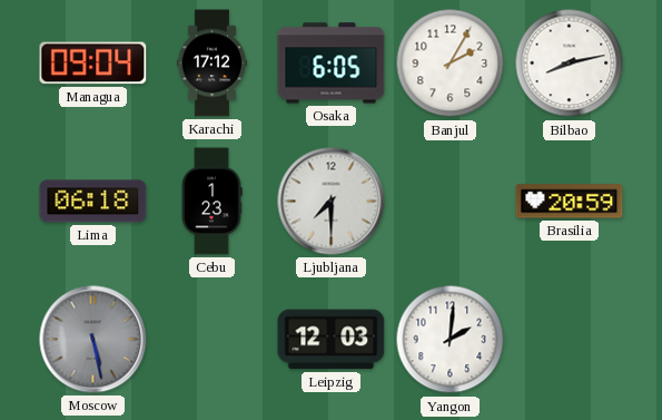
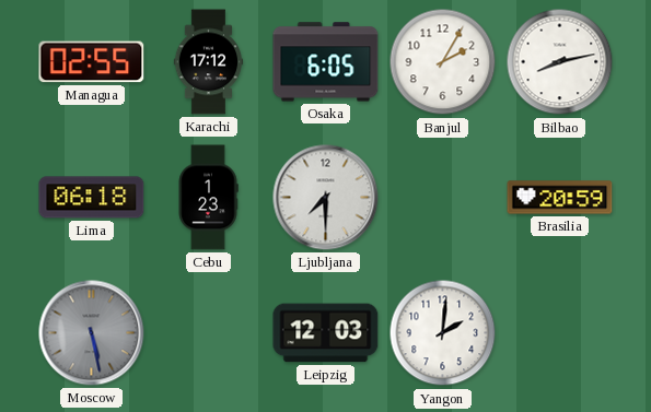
Managua: 09:04 -> 02:55 (92, 62)
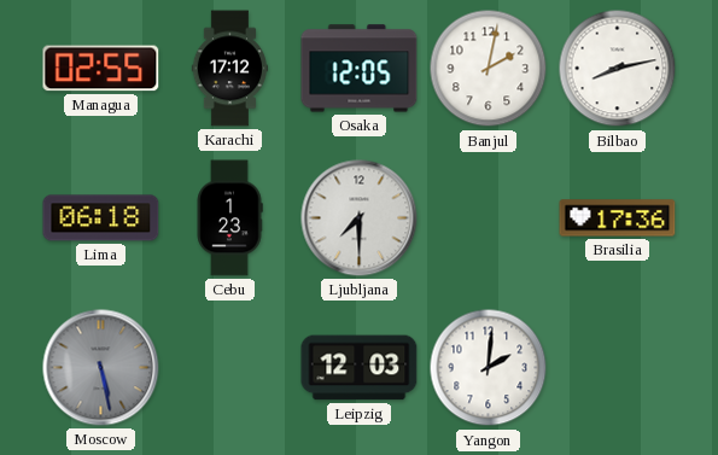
Osaka: 6:05 -> 12:05 (360, 69)
Banjul: 2:05 -> 2:02 (489, 69)
Brasilia: 20:59 -> 17:36 (618, 218)
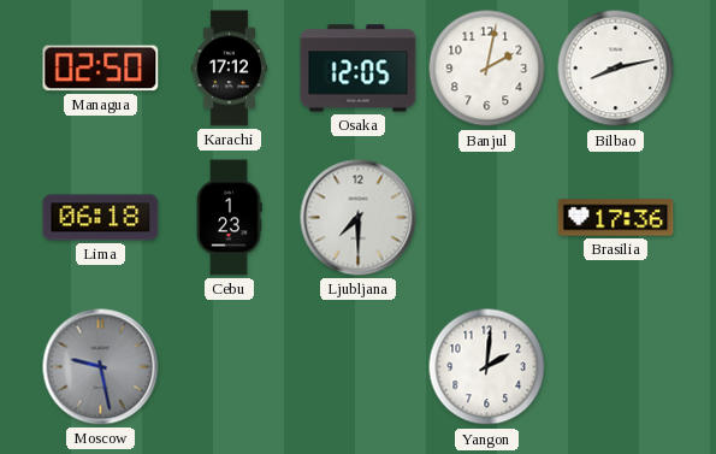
Managua: 02:55 -> 02:50 (101, 69)
Moscow: 5:28 -> 9:28 (101, 367)
Leipzig: 12:03 -> none (360, 368)
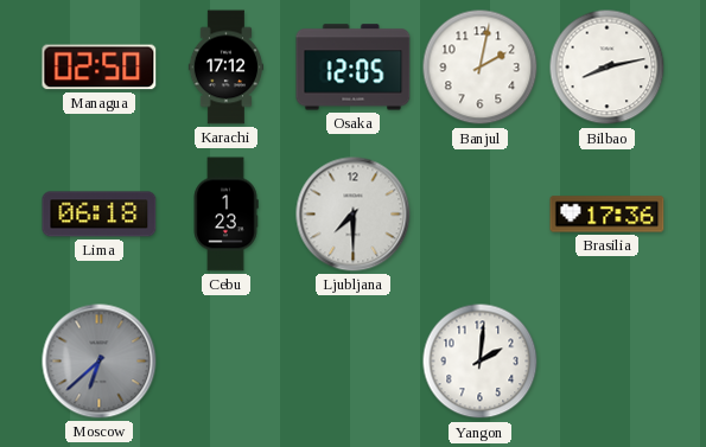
Moscow: 9:28 -> 6:38 (100, 362)
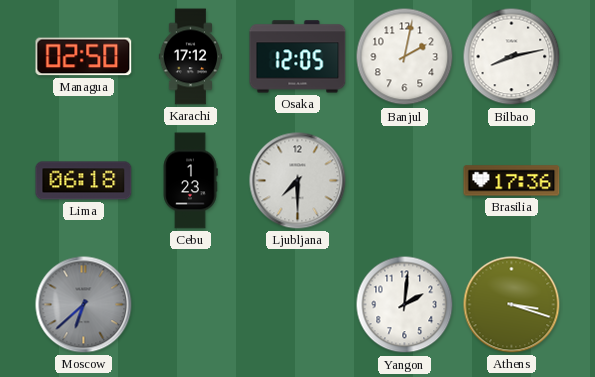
Athens: none -> 3:18 (512, 305)
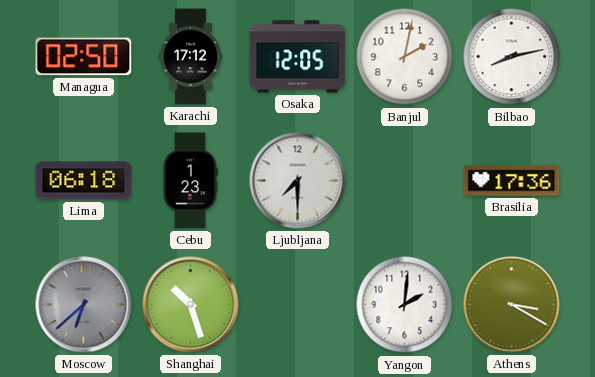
Shanghai: none -> 10:27 (191, 305)
Athens: 3:18 -> 3:20 (512, 305)
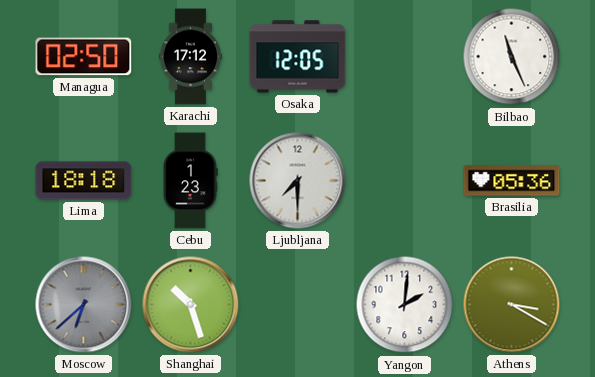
Banjul: 2:02 -> none (405, 57)
Bilbao: 8:13 -> 11:26 (512, 57)
Lima: 06:18 -> 18:18 (84, 181)
Brasilia: 17:36 -> 05:36 (512, 181)
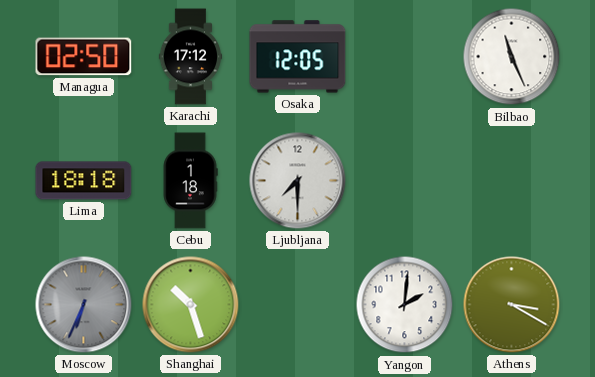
Cebu: 1:23 -> 1:18 (190, 181)
Brasilia: 05:36 -> none (512, 181)
Moscow: 6:38 -> 6:34 (84, 305)
